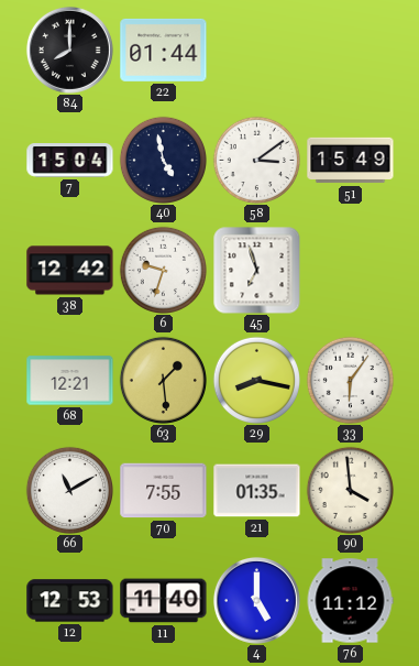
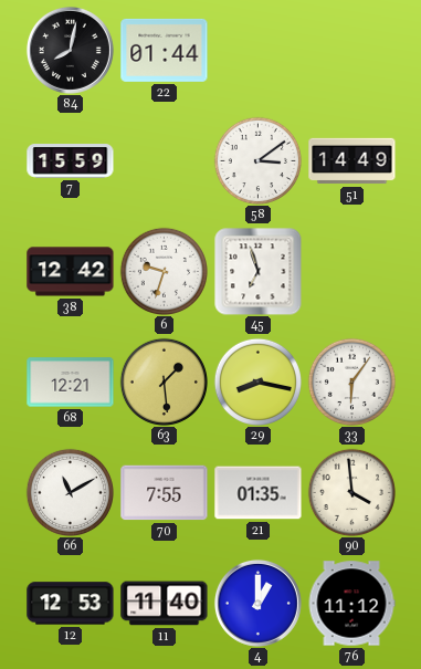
84: 8:00 -> 8:02 (70, 50)
7: 15:04 -> 15:59 (71, 161)
40: 4:58 -> none (163, 160)
51: 15:49 -> 14:49 (352, 161)
4: 5:00 -> 1:00 (257, 603)
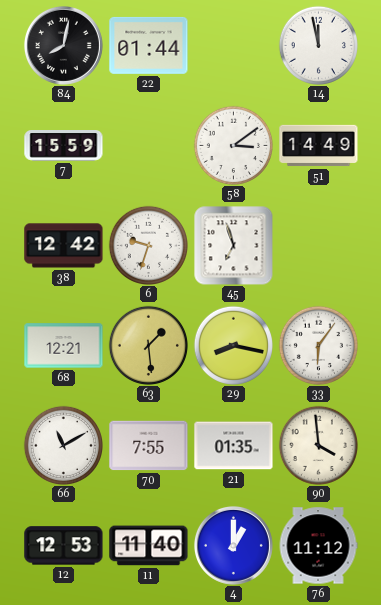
14: none -> 11:58 (318, 45)
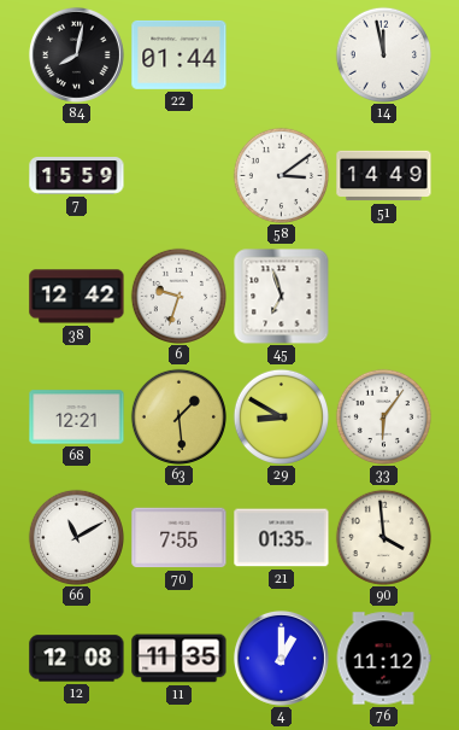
29: 8:17 -> 8:50 (281, 416)
12: 12:53 -> 12:08 (77, 659)
11: 11:40 -> 11:35 (180, 659)
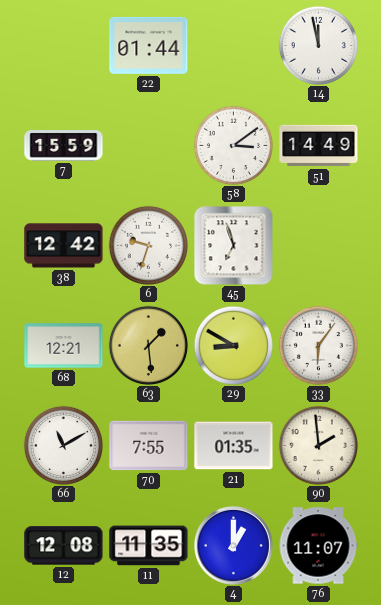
84: 8:02 -> none (76, 54)
90: 3:59 -> 1:59 (318, 445)
76: 11:12 -> 11:07 (318, 546)
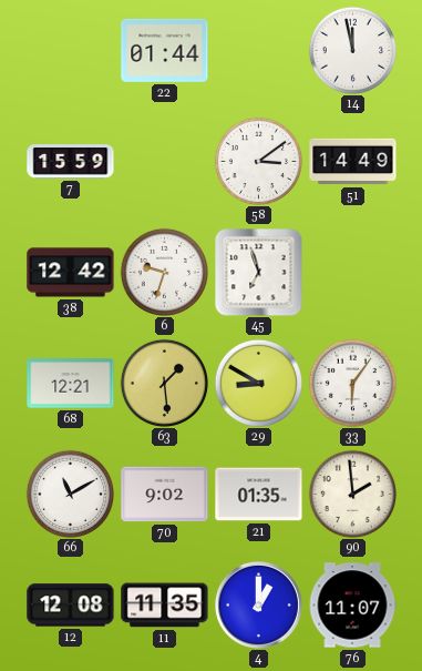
70: 7:55 -> 9:02 (165, 495)
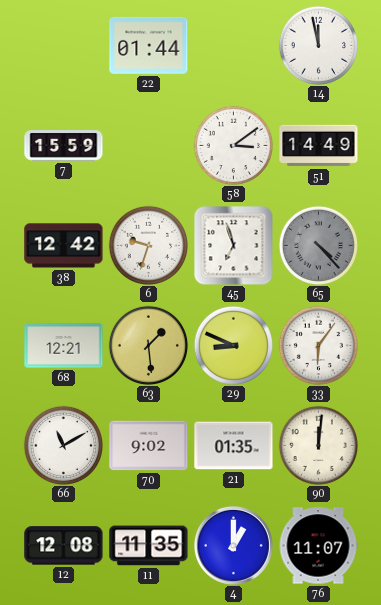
65: none -> 4:23 (318, 245)
29: 8:50 -> 8:49 (233, 345)
90: 1:59 -> 12:01 (318, 445)
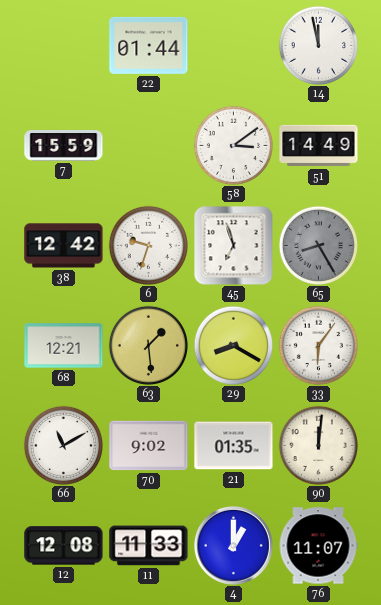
65: 4:23 -> 8:25 (318, 245)
29: 8:49 -> 8:20 (233, 345)
11: 11:35 -> 11:33 (149, 546)
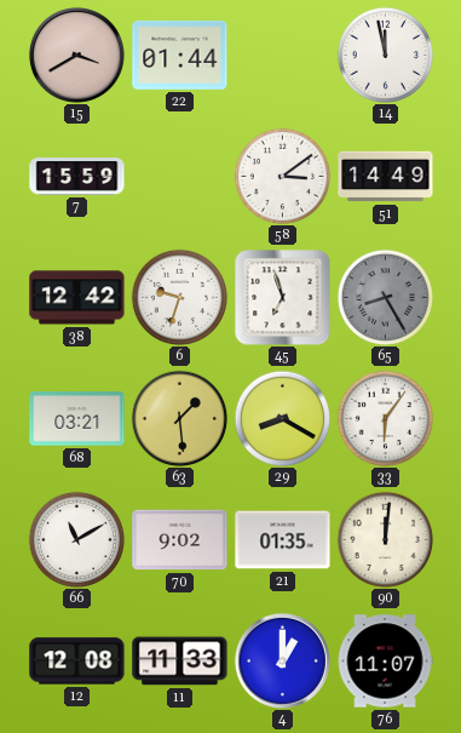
15: none -> 3:40 (76, 55)
68: 12:21 -> 03:21 (77, 419)
